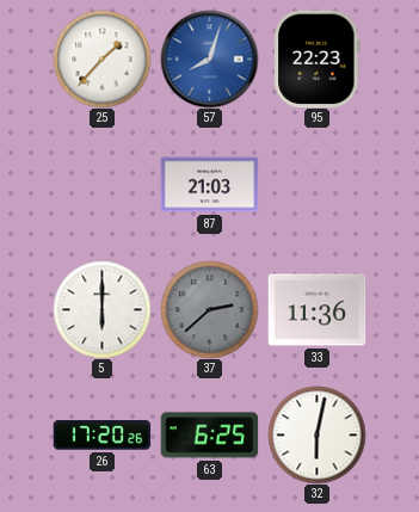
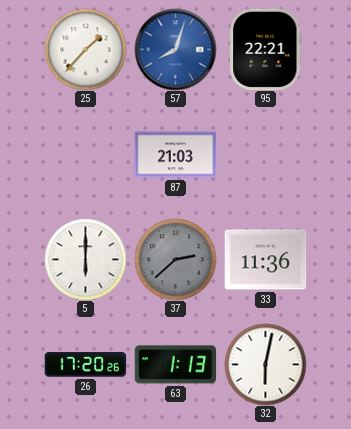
95: 22:23 -> 22:21 (266, 49)
63: 6:25 -> 1:13 (175, 365)
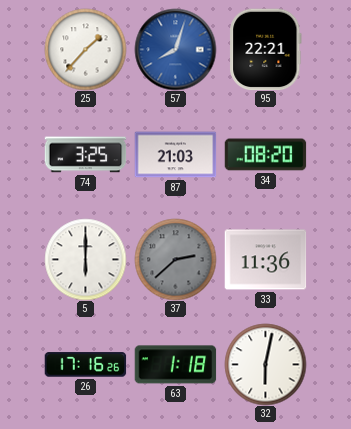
74: none -> 3:25 (85, 155)
34: none -> 08:20 (265, 155)
26: 17:20 -> 17:16 (85, 365)
63: 1:13 -> 1:18 (175, 365)
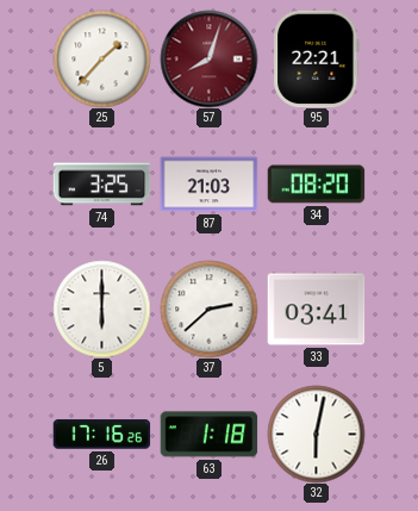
57 dial: blue -> burgundy (208, 58)
37 dial: grey -> white (208, 309)
33: 11:36 -> 03:41 (316, 310)
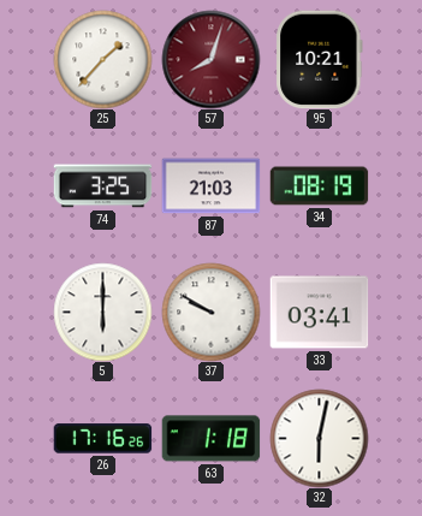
95: 22:21 -> 10:21 (320, 59)
34: 08:20 -> 08:19 (319, 186)
37: 2:38 -> 9:50 (210, 312)
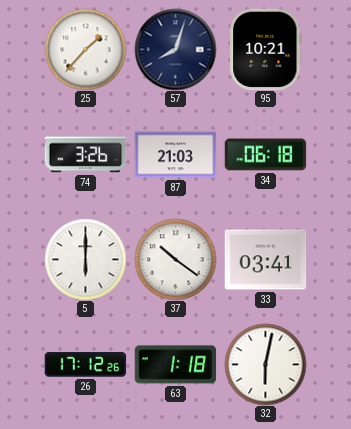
57 dial: burgundy -> navy (175, 49)
74: 3:25 -> 3:26 (85, 155)
34: 08:19 -> 06:18 (265, 155)
37: 9:50 -> 10:21 (175, 259)
26: 17:16 -> 17:12 (85, 365)
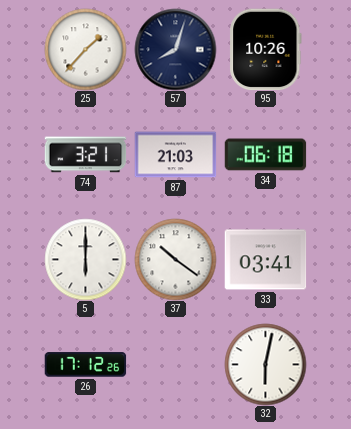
95: 10:21 -> 10:26 (266, 49)
74: 3:26 -> 3:21 (85, 155)
63: 1:18 -> none (175, 365)
